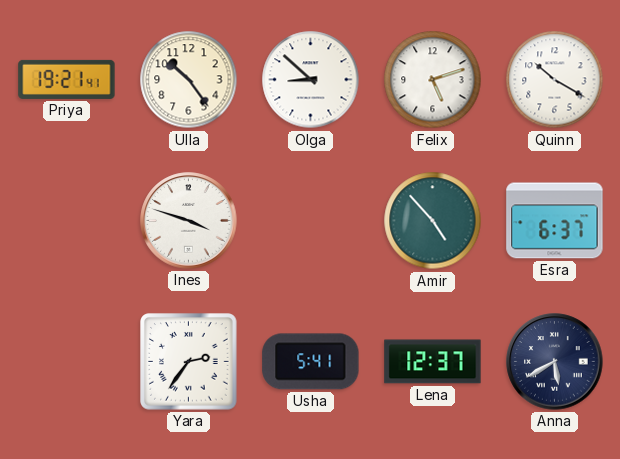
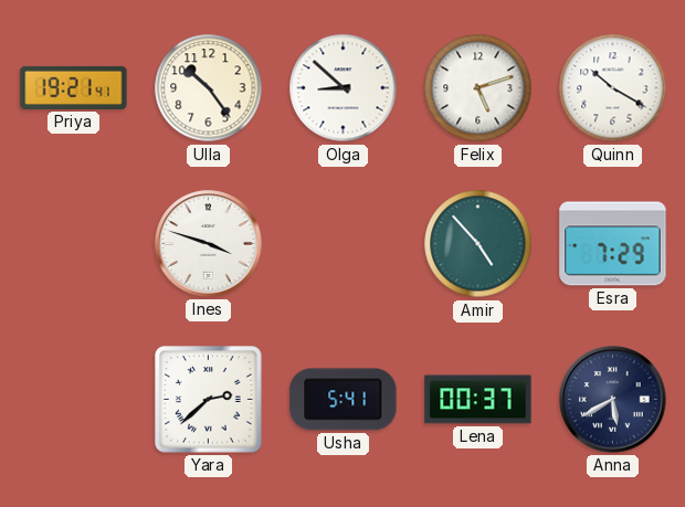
Esra: 6:37 -> 7:29 (613, 244)
Yara: 2:36 -> 2:38 (209, 400)
Lena: 12:37 -> 00:37 (478, 400)
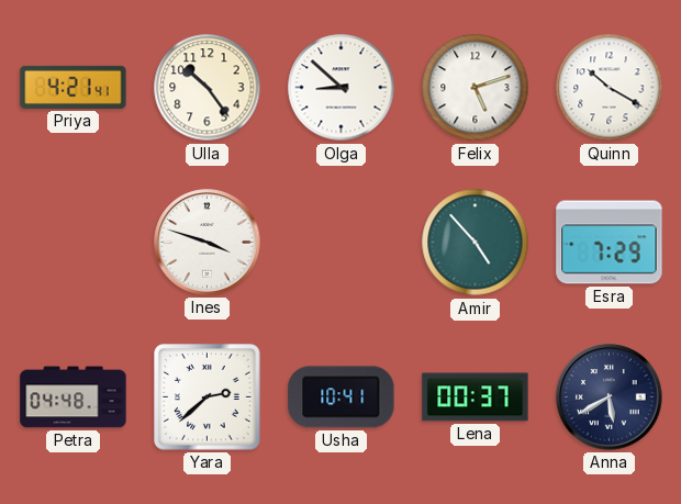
Priya: 19:21 -> 4:21 (74, 87)
Petra: none -> 04:48 (74, 397)
Usha: 5:41 -> 10:41 (342, 397)
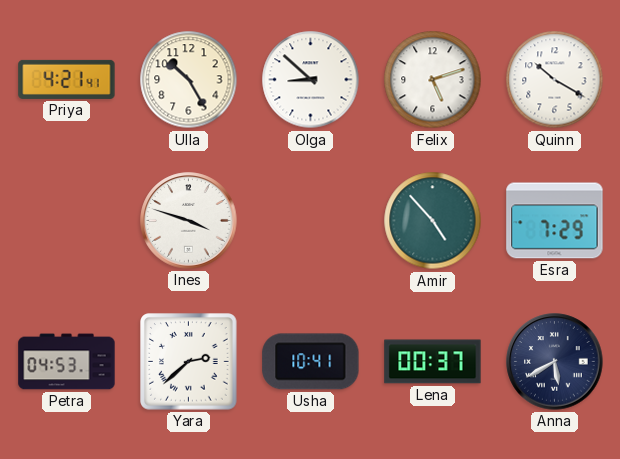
Ulla: 10:24 -> 10:25 (189, 80)
Petra: 04:48 -> 04:53 (67, 362)
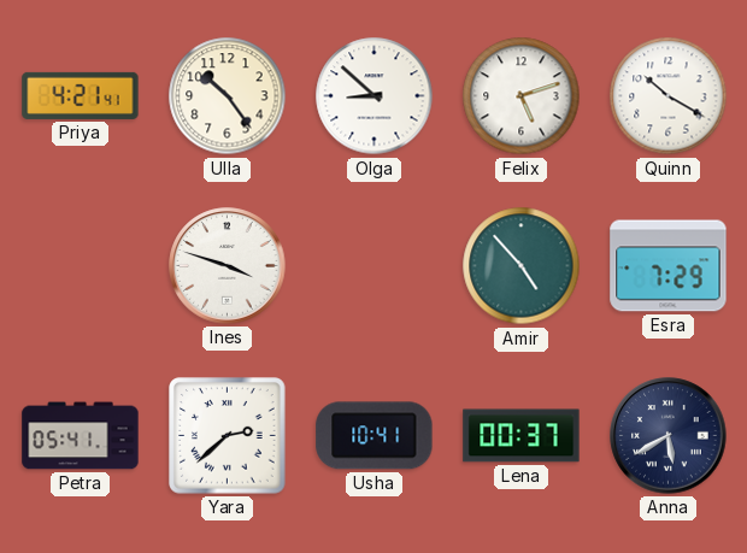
Ulla: 10:25 -> 10:24 (228, 96)
Petra: 04:53 -> 05:41 (81, 436)
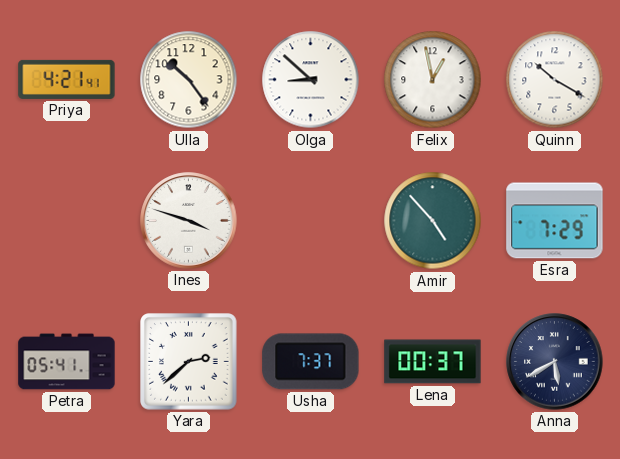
Felix: 5:12 -> 12:58 (433, 80)
Usha: 10:41 -> 7:37 (311, 362)
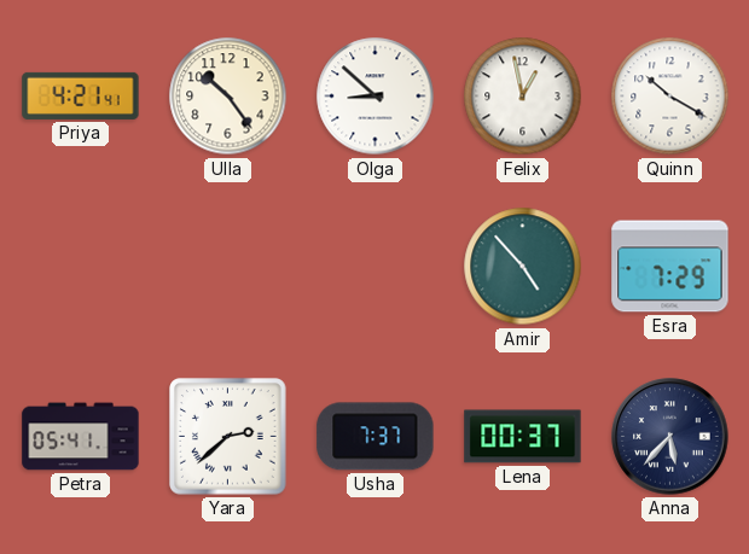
Ines: 3:48 -> none (189, 221)
Anna: 5:40 -> 5:37 (670, 437)
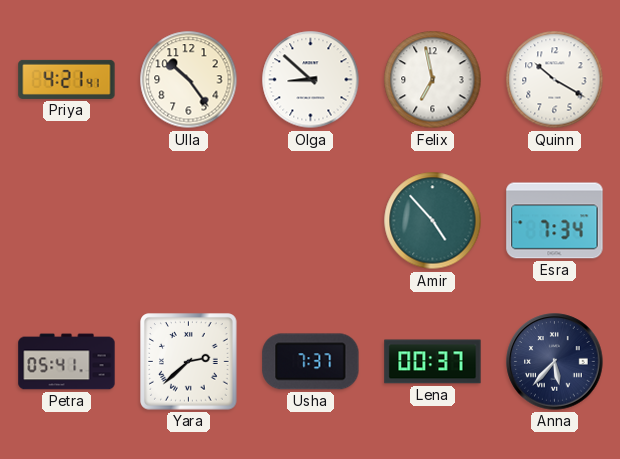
Felix: 12:58 -> 6:58 (433, 80)
Esra: 7:29 -> 7:34 (555, 221)
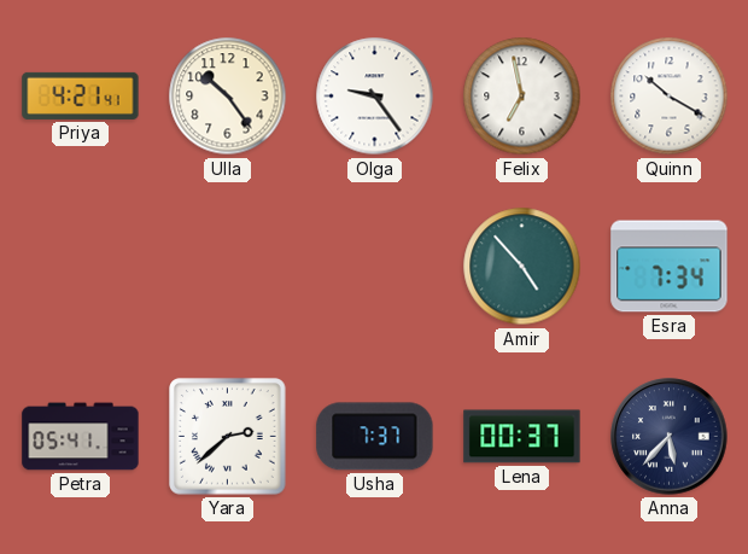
Olga: 8:52 -> 9:24 (375, 97)
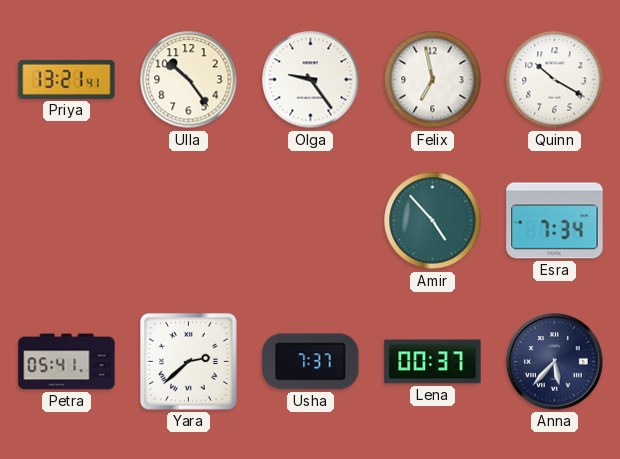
Priya: 4:21 -> 13:21 (67, 79)
